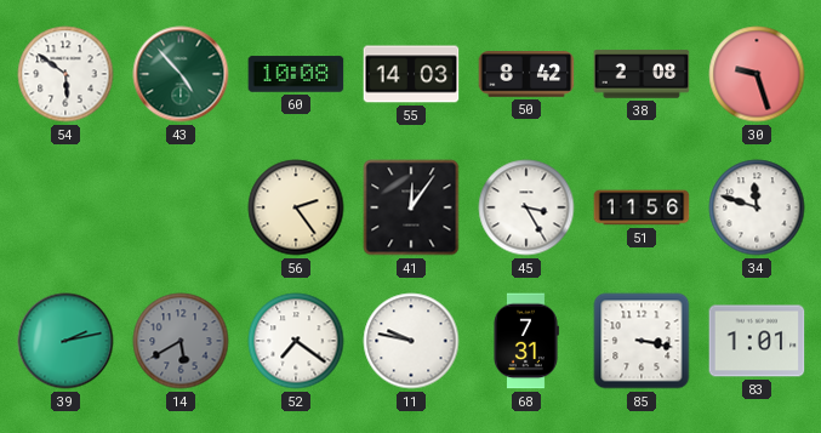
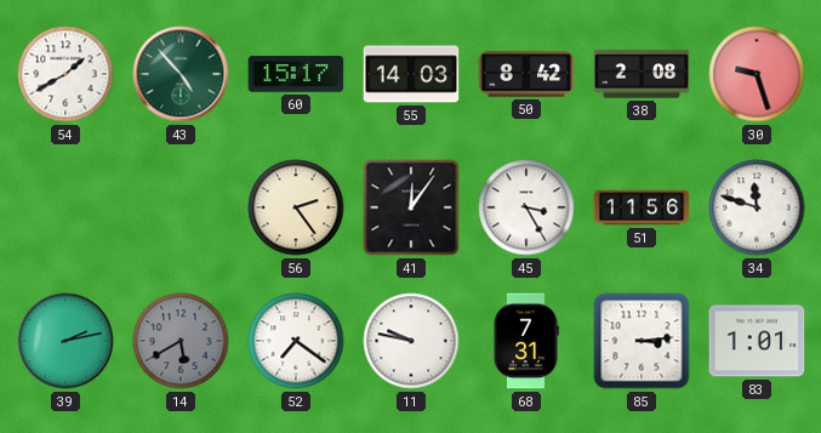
54: 5:51 -> 1:40 (65, 74)
60: 10:08 -> 15:17 (296, 74)
85: 3:17 -> 3:14 (642, 341)
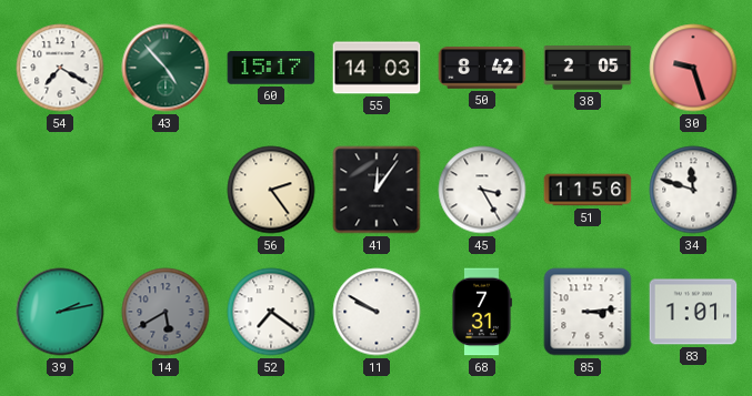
54: 1:40 -> 7:20 (60, 68)
38: 2:08 -> 2:05 (588, 68)
11: 9:47 -> 9:50 (377, 312)
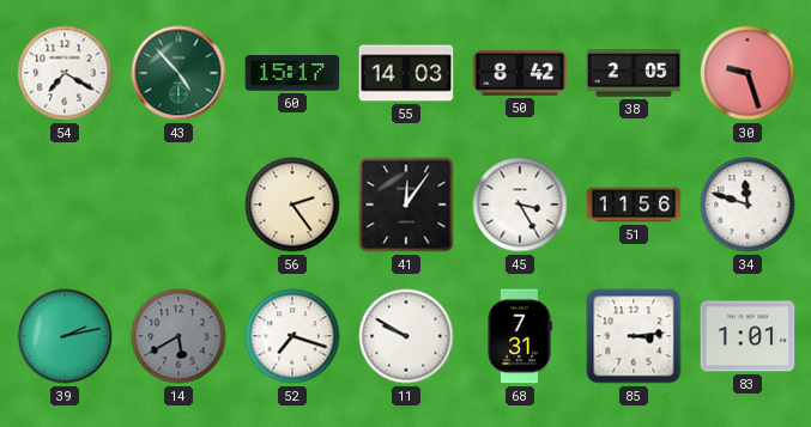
52: 7:21 -> 7:18 (292, 336)
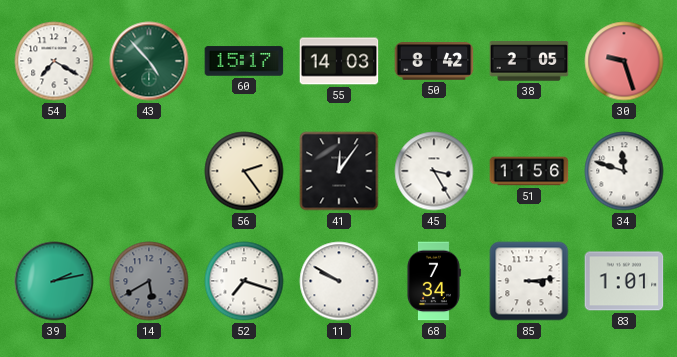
68: 7:31 -> 7:34 (434, 281)
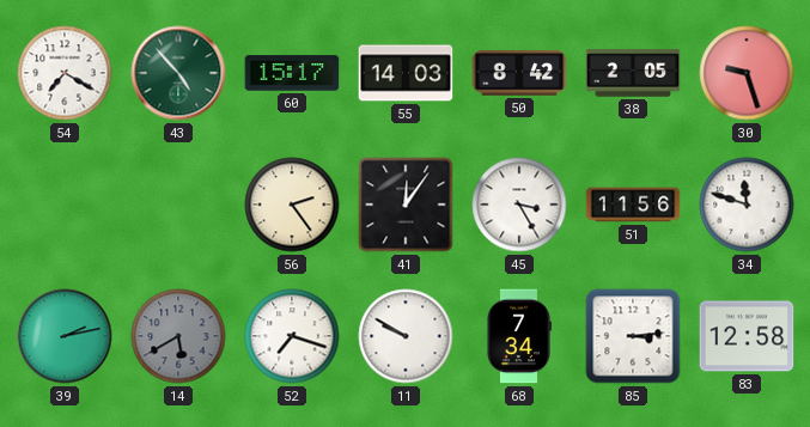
83: 1:01 -> 12:58 (747, 336)
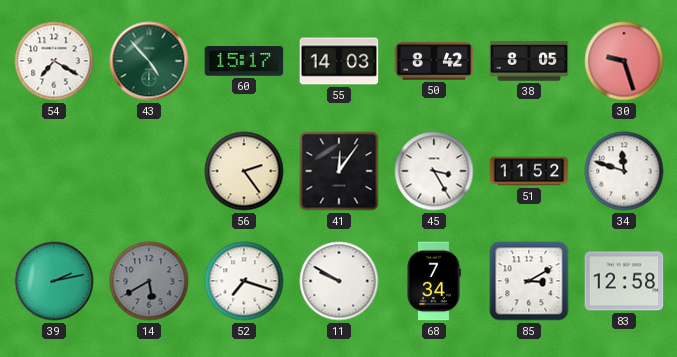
38: 2:05 -> 8:05 (529, 61)
51: 11:56 -> 11:52 (529, 171)
85: 3:14 -> 3:10 (529, 281)
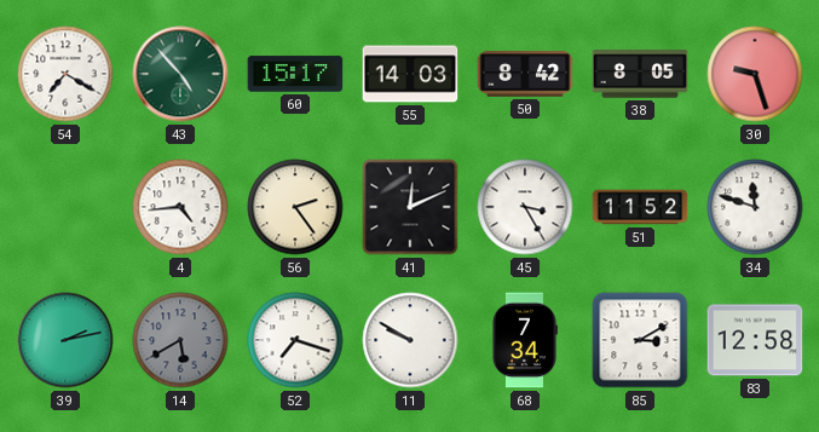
4: none -> 4:44 (180, 207)
41: 12:06 -> 12:11 (410, 207)
